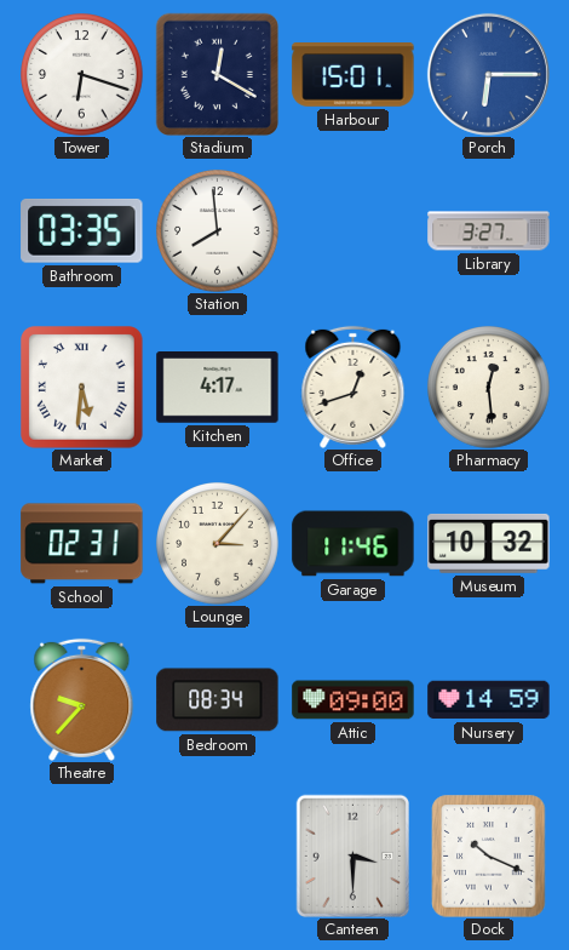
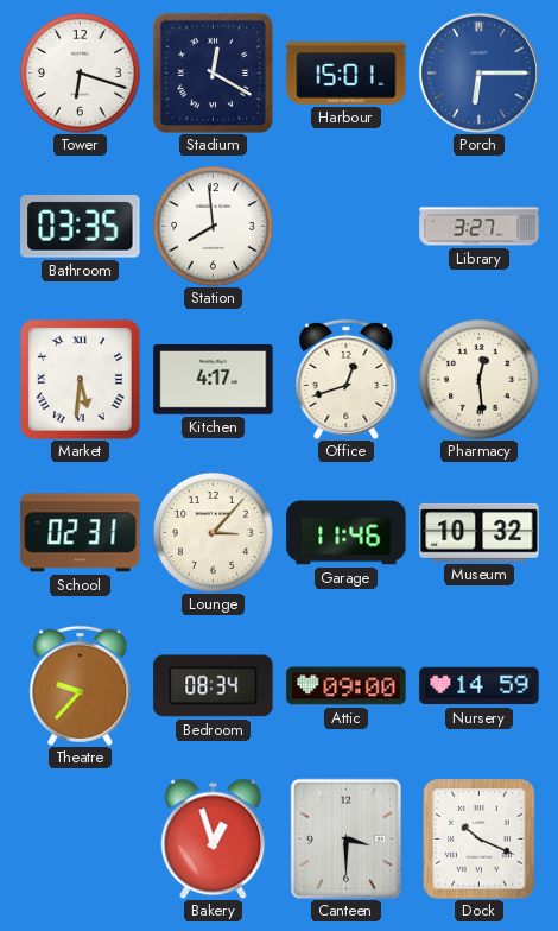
Bakery: none -> 12:57 (214, 838)
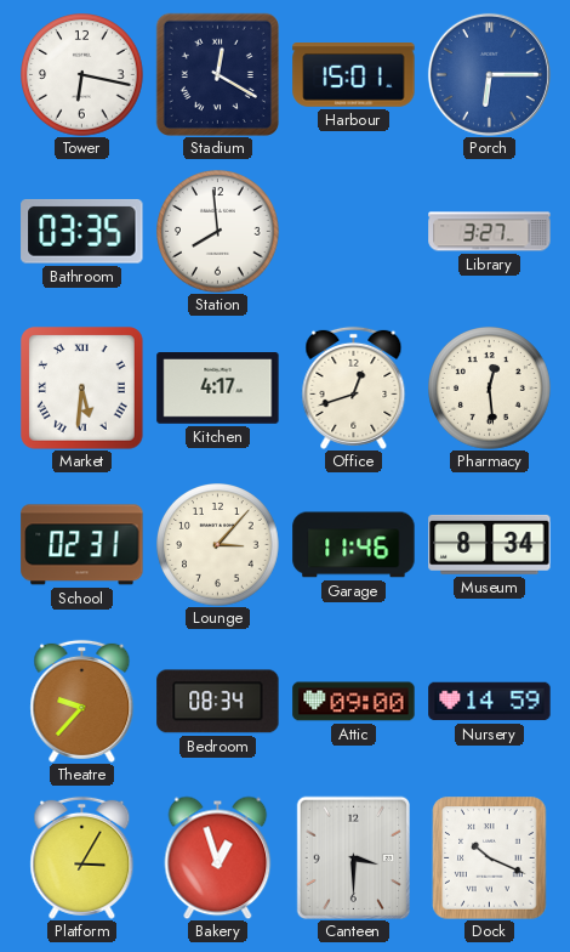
Tower: 6:18 -> 6:17 (82, 75)
Museum: 10:32 -> 8:34 (490, 544)
Platform: none -> 3:05 (82, 857)
